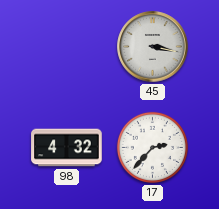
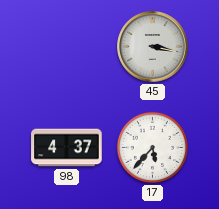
98: 4:32 -> 4:37 (67, 148)
17: 2:37 -> 5:37 (152, 147)
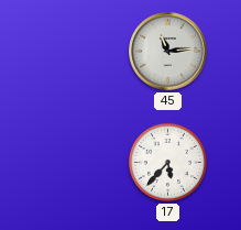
45: 3:17 -> 11:14 (168, 52)
98: 4:37 -> none (67, 148)
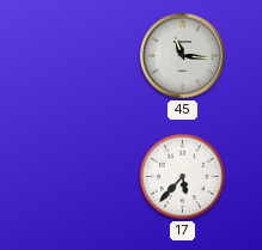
45: 11:14 -> 11:16 (183, 56)
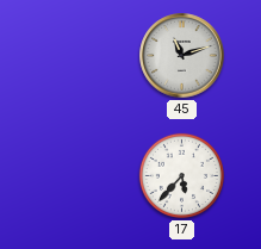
45: 11:16 -> 11:12 (182, 56)
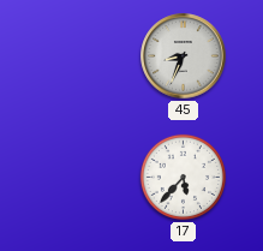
45: 11:12 -> 8:34 (184, 56)
